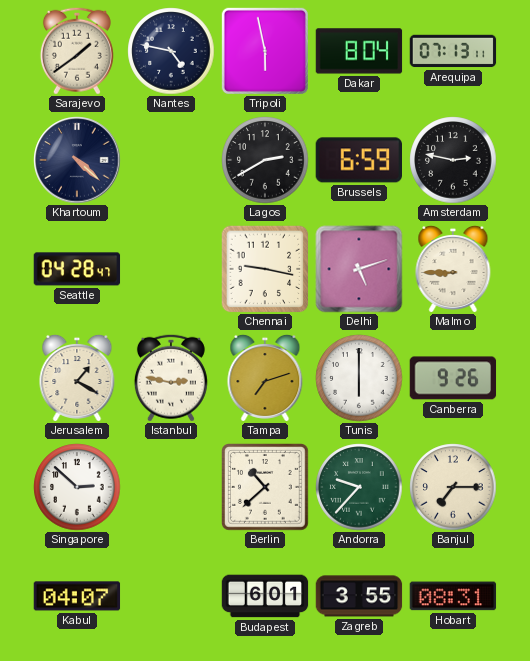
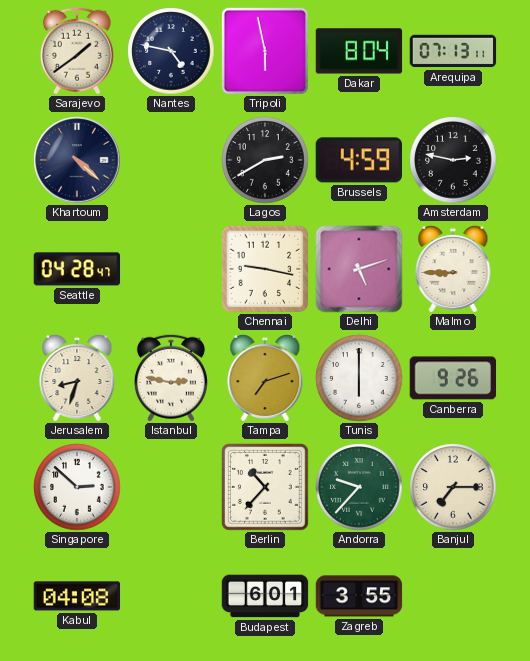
Brussels: 6:59 -> 4:59 (358, 160)
Jerusalem: 1:20 -> 8:33 (77, 378)
Berlin: 10:38 -> 10:37 (266, 488)
Kabul: 04:07 -> 04:08 (77, 596)
Hobart: 08:31 -> none (453, 596)
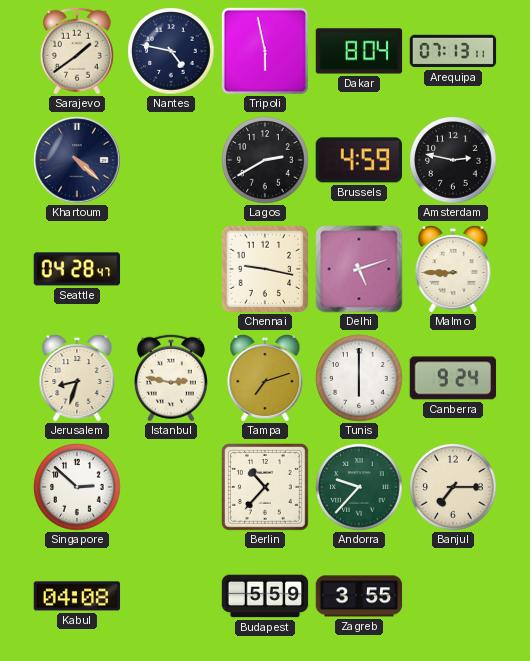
Canberra: 9:26 -> 9:24 (453, 378)
Budapest: 6:01 -> 5:59 (265, 596)
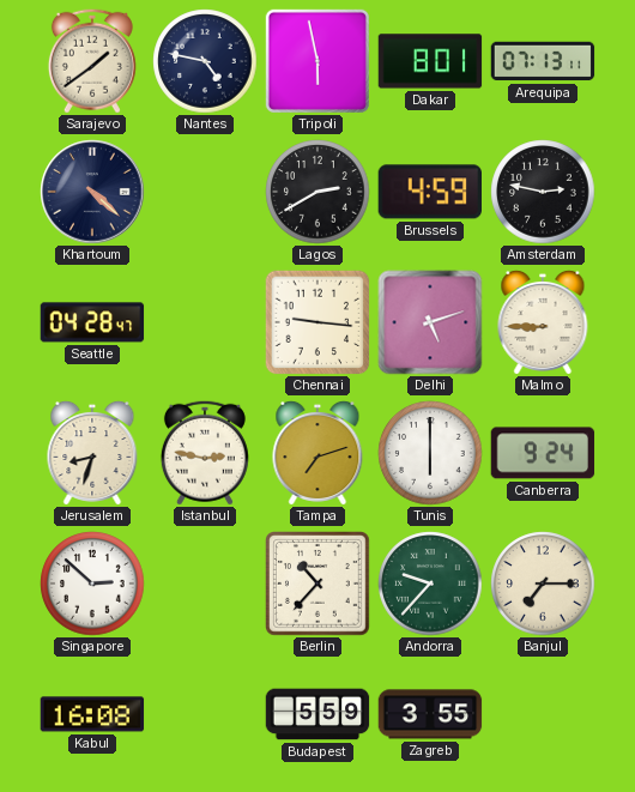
Dakar: 8:04 -> 8:01 (430, 61)
Chennai: 9:17 -> 9:16 (317, 322)
Kabul: 04:08 -> 16:08 (92, 714)
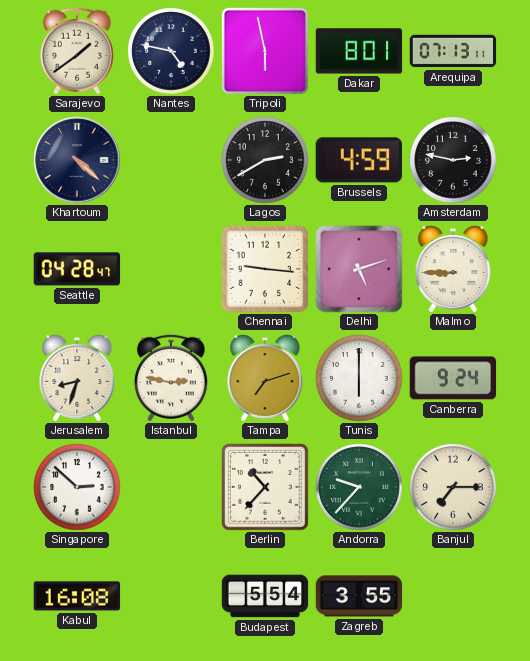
Budapest: 5:59 -> 5:54 (265, 596)
